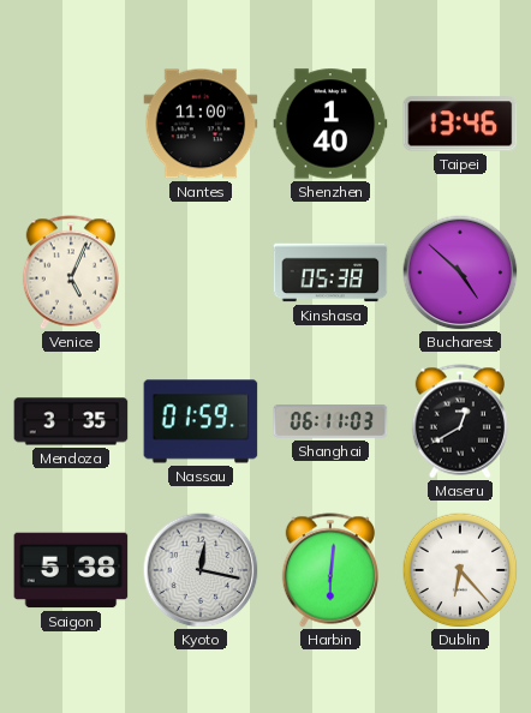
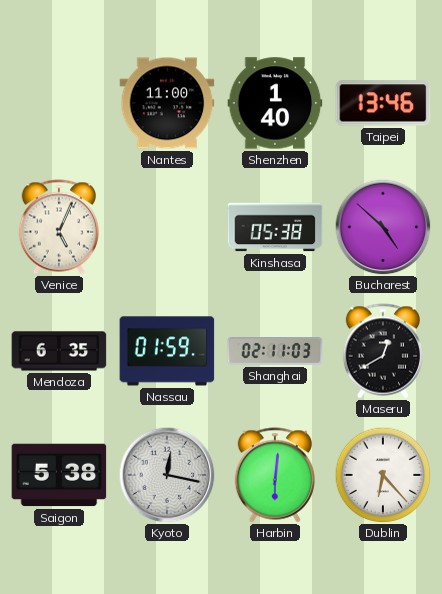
Mendoza: 3:35 -> 6:35 (59, 351)
Shanghai: 06:11 -> 02:11 (275, 352)
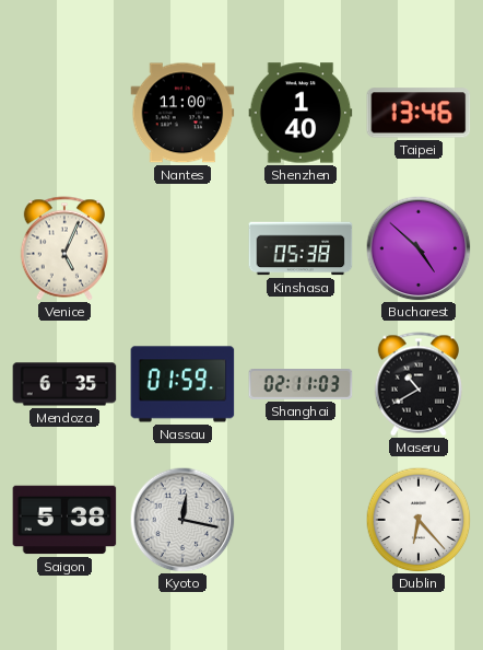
Maseru: 12:40 -> 10:40 (417, 384)
Harbin: 6:01 -> none (274, 475)
